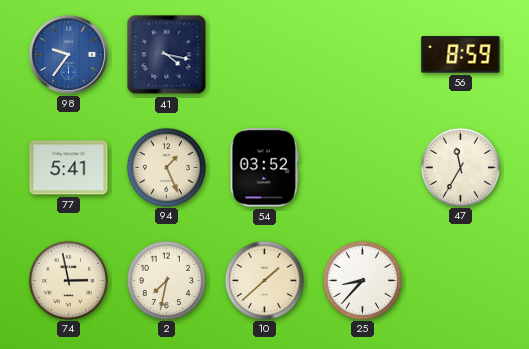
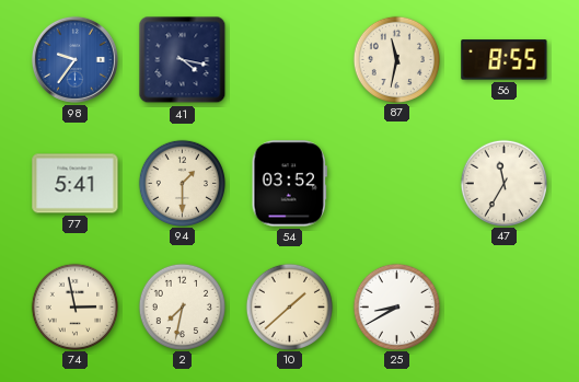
87: none -> 11:32 (396, 59)
56: 8:59 -> 8:55 (505, 60)
94: 1:26 -> 1:30 (182, 183)
25: 8:37 -> 8:40 (396, 306)
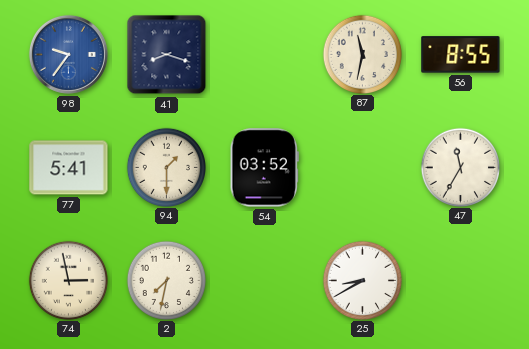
41: 4:17 -> 8:18 (167, 55)
10: 1:38 -> none (289, 306)
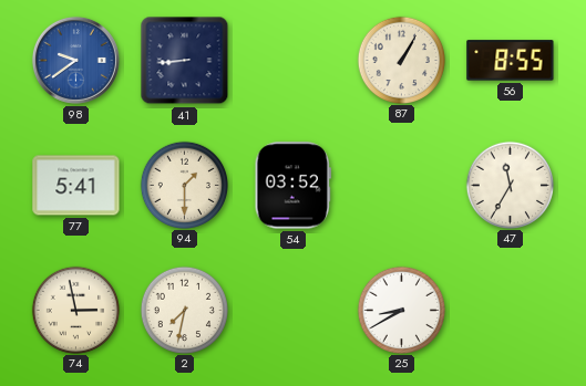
98: 9:36 -> 9:39 (75, 60)
41: 8:18 -> 8:44 (185, 61)
87: 11:32 -> 1:05 (401, 60)
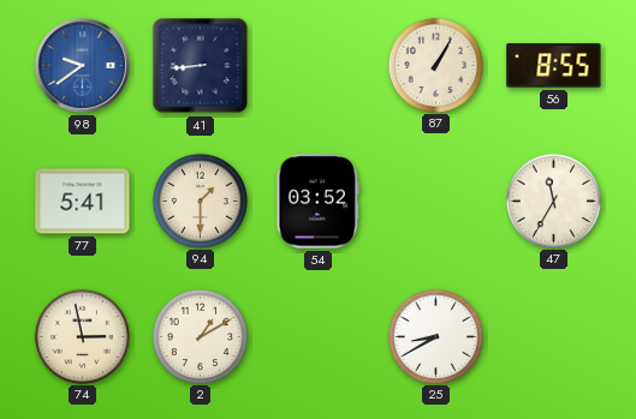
2: 7:32 -> 1:10 (200, 336)
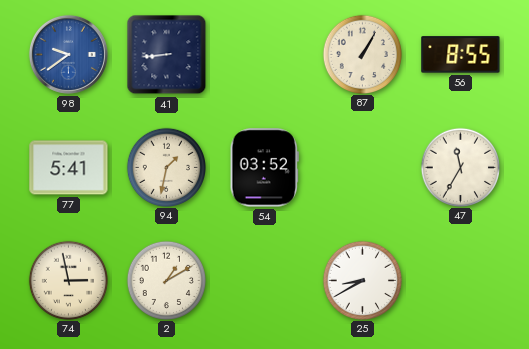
94: 1:30 -> 1:32 (166, 167)
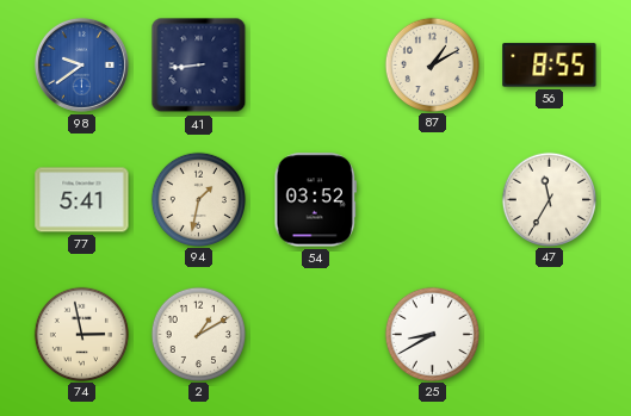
87: 1:05 -> 1:10 (432, 64)
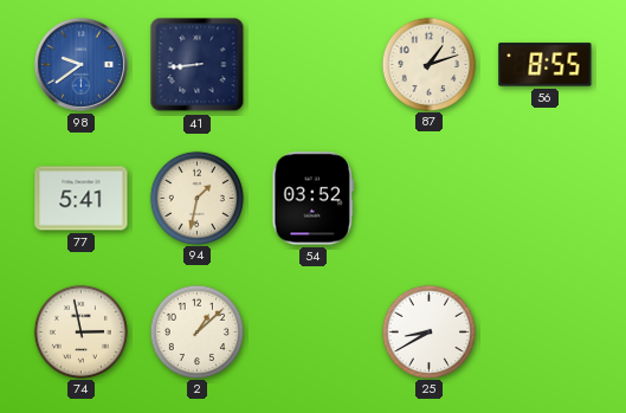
87: 1:10 -> 1:12 (428, 64)
47: 11:35 -> none (549, 199)
2: 1:10 -> 1:08 (196, 331)
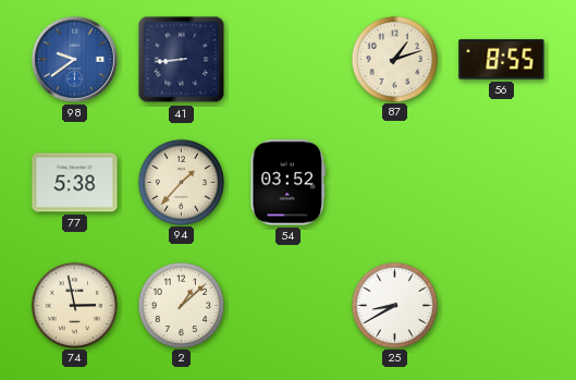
77: 5:41 -> 5:38 (75, 183)
94: 1:32 -> 1:37 (181, 182)
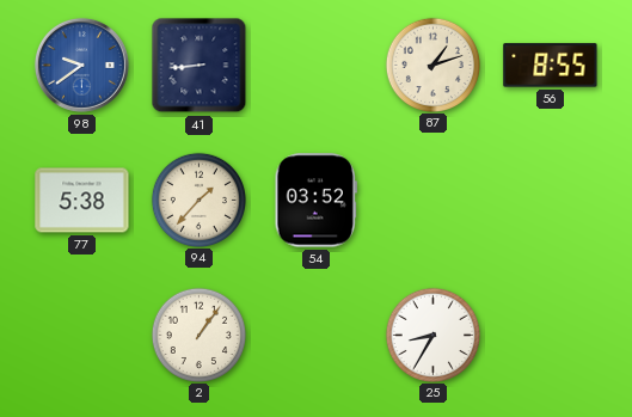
74: 2:58 -> none (74, 305)
2: 1:08 -> 1:06 (198, 335)
25: 8:40 -> 8:35 (432, 335)
